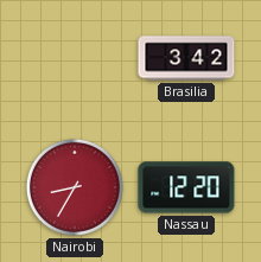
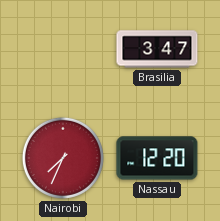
Brasilia: 3:42 -> 3:47 (157, 49)
Nairobi: 8:35 -> 7:34 (63, 158)
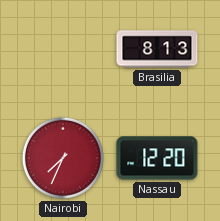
Brasilia: 3:47 -> 8:13 (157, 49)
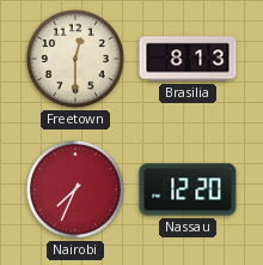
Freetown: none -> 12:30 (75, 59)
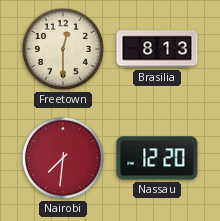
Nairobi: 7:34 -> 7:31 (63, 158)
